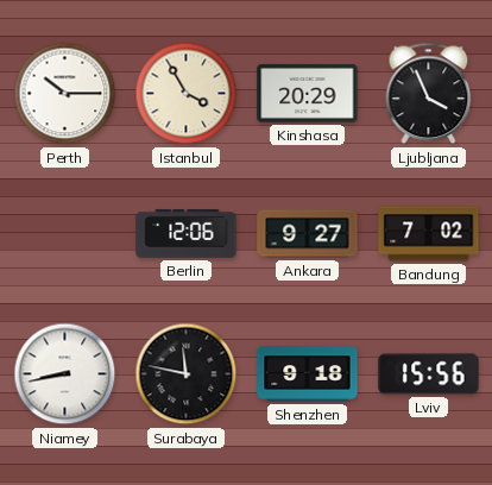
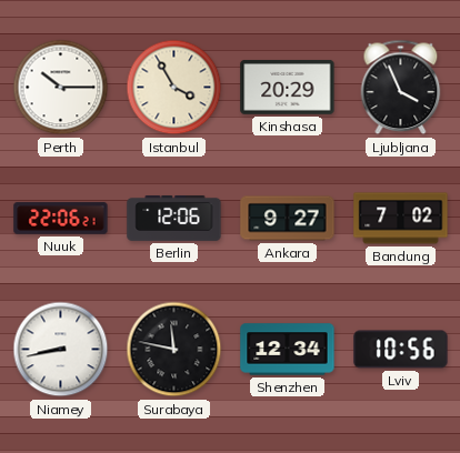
Nuuk: none -> 22:06 (61, 219)
Shenzhen: 9:18 -> 12:34 (288, 350)
Lviv: 15:56 -> 10:56 (401, 350)
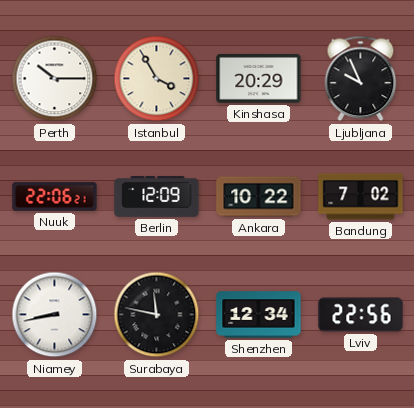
Ljubljana: 3:56 -> 9:56 (361, 79)
Berlin: 12:06 -> 12:09 (157, 196)
Ankara: 9:27 -> 10:22 (259, 197)
Lviv: 10:56 -> 22:56 (361, 315)
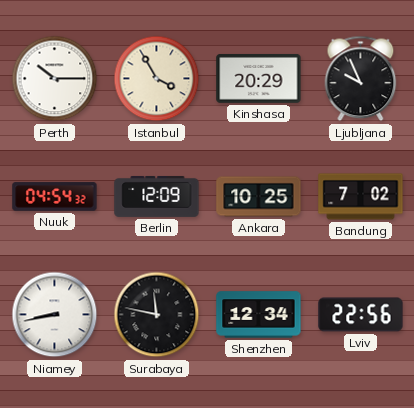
Nuuk: 22:06 -> 04:54 (55, 197)
Ankara: 10:22 -> 10:25 (259, 197)
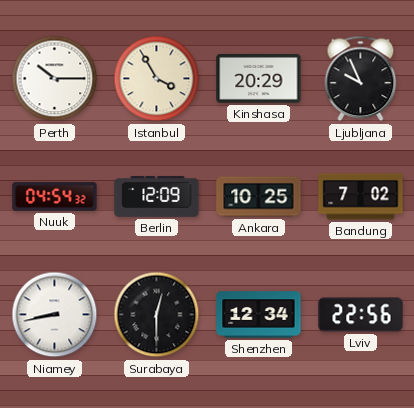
Surabaya: 11:47 -> 12:30 (157, 315)
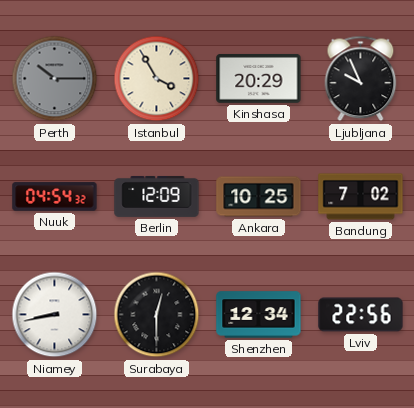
Perth dial: white -> grey (55, 79)
